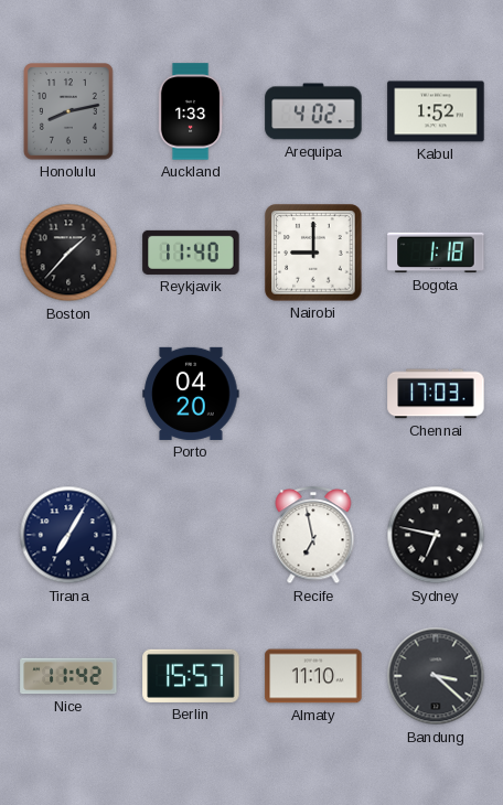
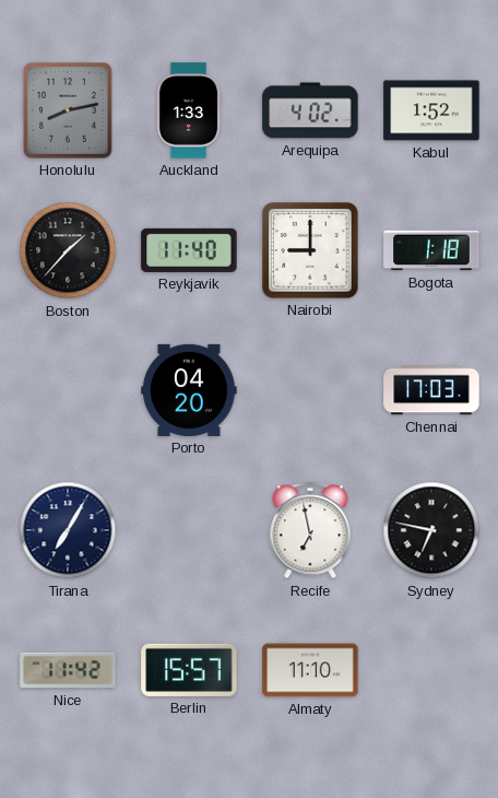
Bandung: 3:22 -> none (436, 676)
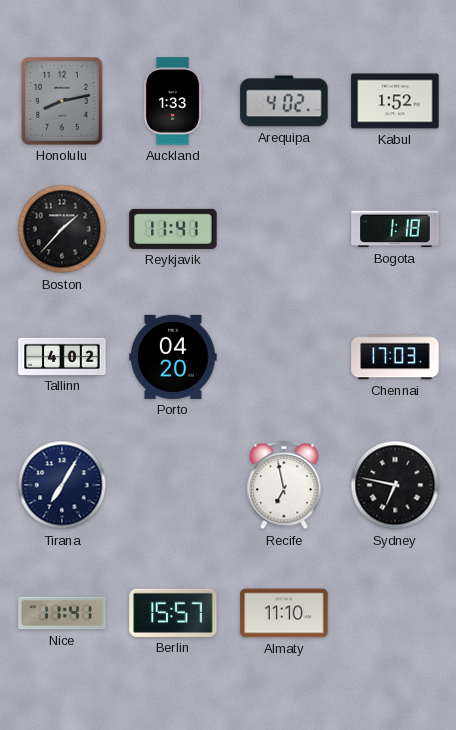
Reykjavik: 11:40 -> 11:41 (173, 229)
Nairobi: 9:00 -> none (310, 250)
Tallinn: none -> 4:02 (62, 356)
Nice: 11:42 -> 11:41 (62, 613)
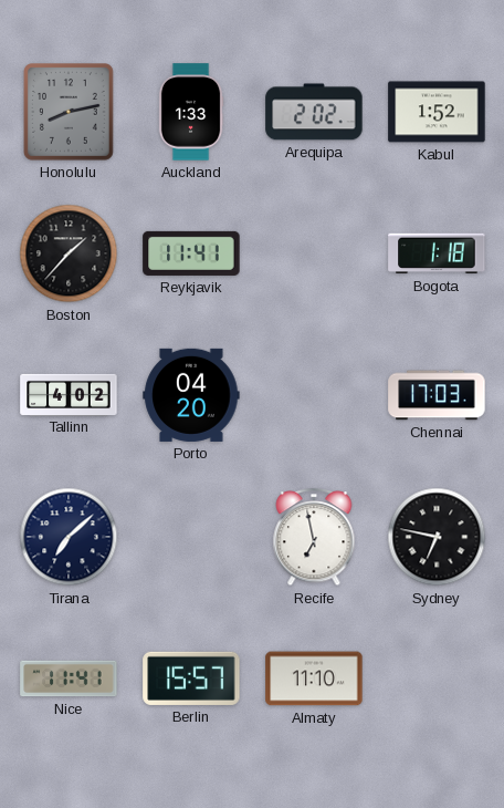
Arequipa: 4:02 -> 2:02 (314, 112)
Tirana: 7:05 -> 7:08 (69, 537)
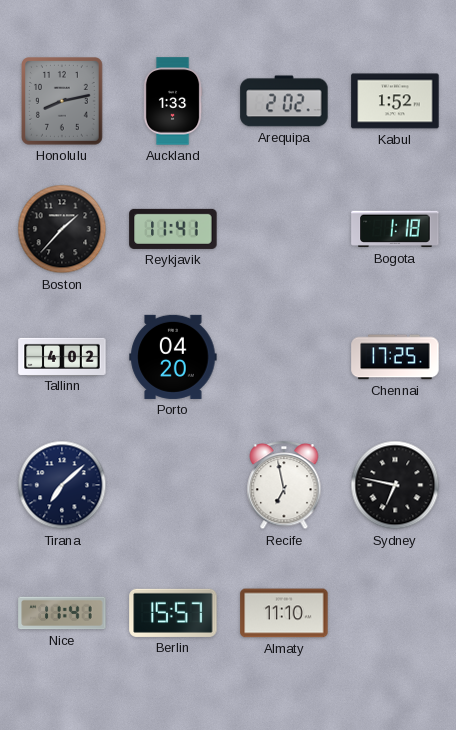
Chennai: 17:03 -> 17:25 (395, 357)
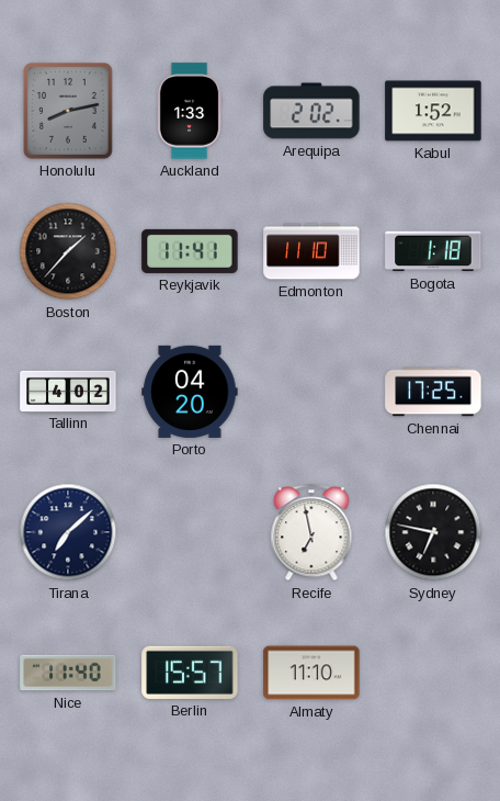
Edmonton: none -> 11:10 (311, 251)
Nice: 11:41 -> 11:40 (68, 673)
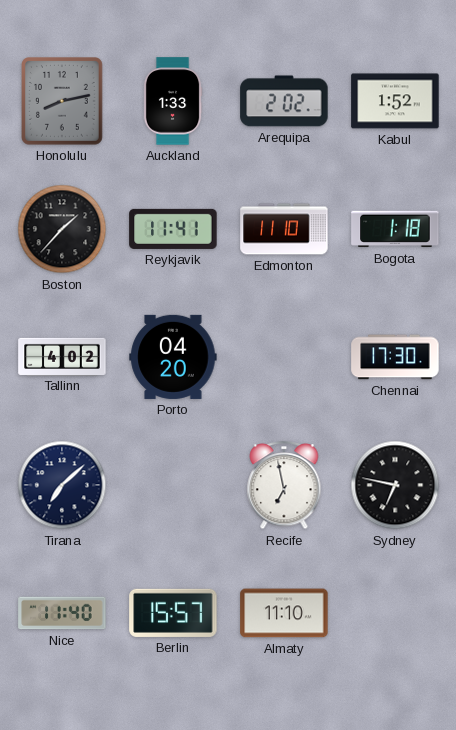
Chennai: 17:25 -> 17:30 (395, 357)
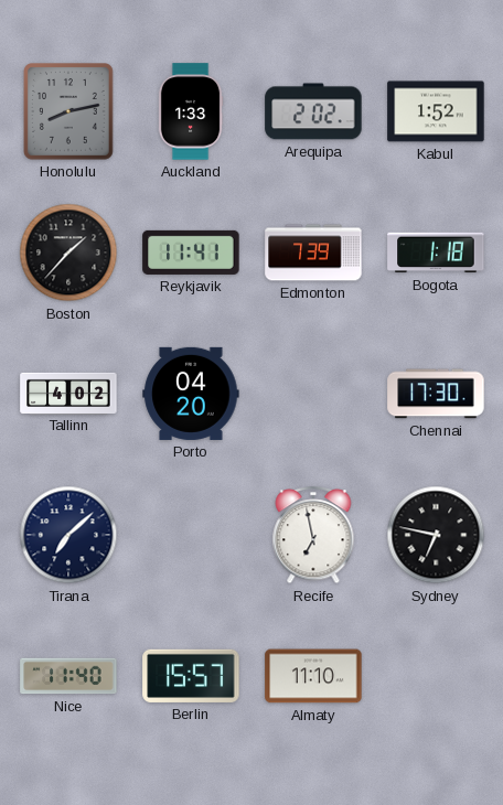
Edmonton: 11:10 -> 7:39 (313, 253)
